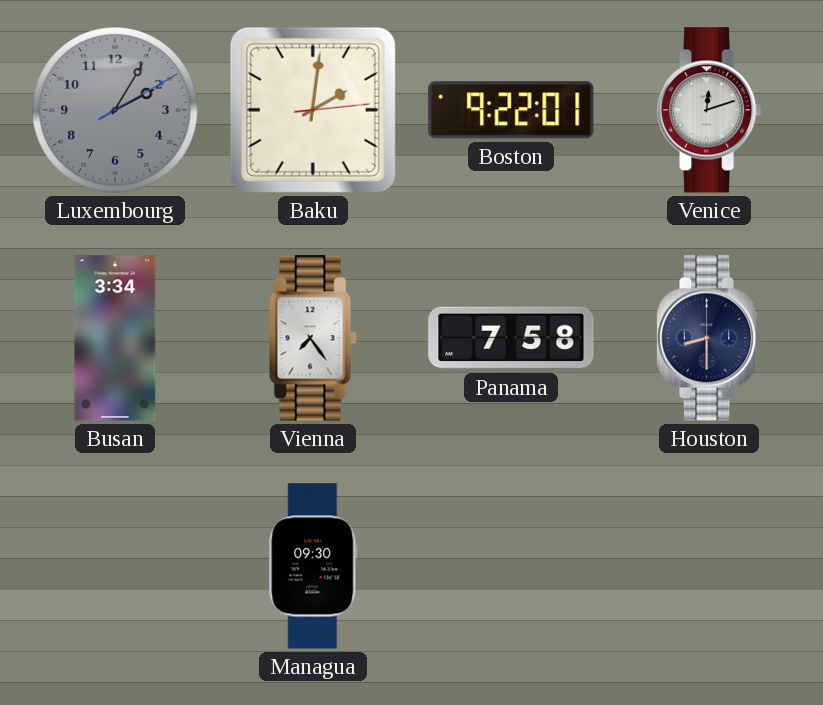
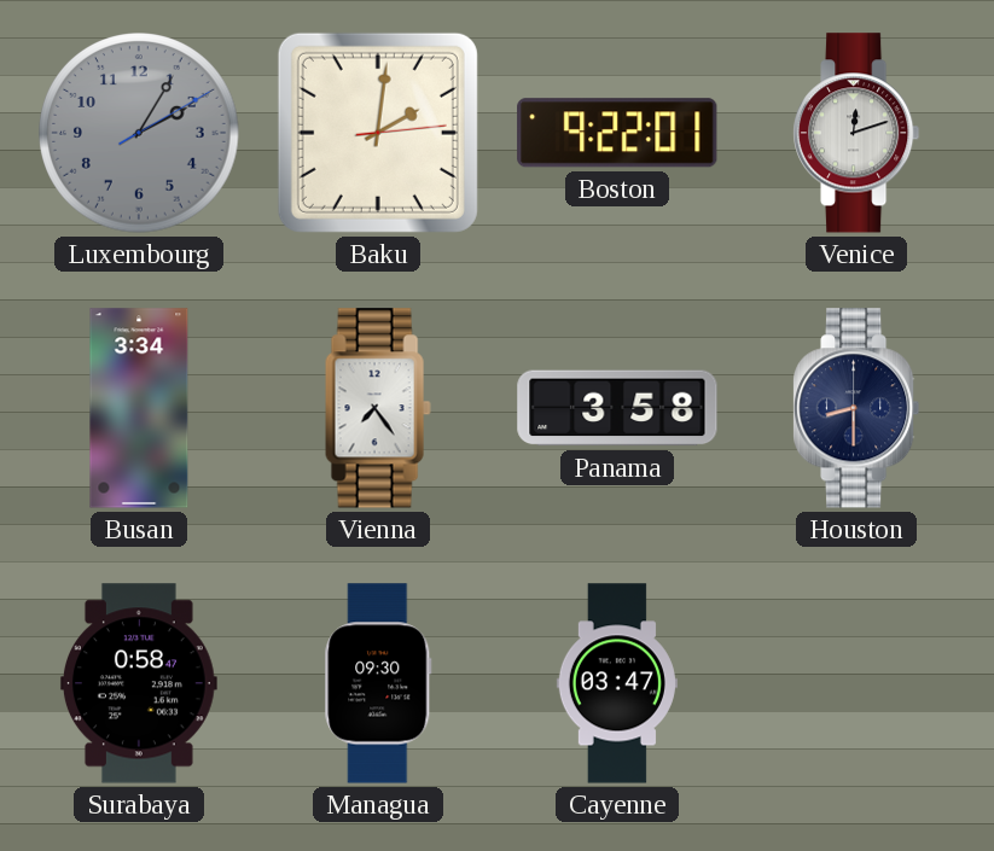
Panama: 7:58 -> 3:58 (617, 408)
Surabaya: none -> 0:58 (139, 683)
Cayenne: none -> 03:47 (617, 683)
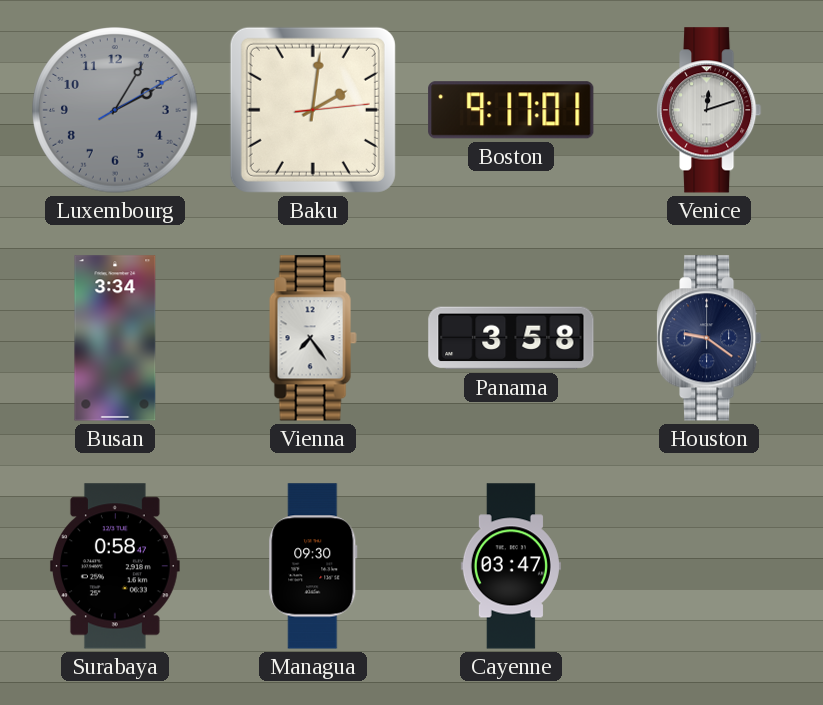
Boston: 9:22 -> 9:17 (511, 110)
Houston: 8:30 -> 9:21 (710, 338)
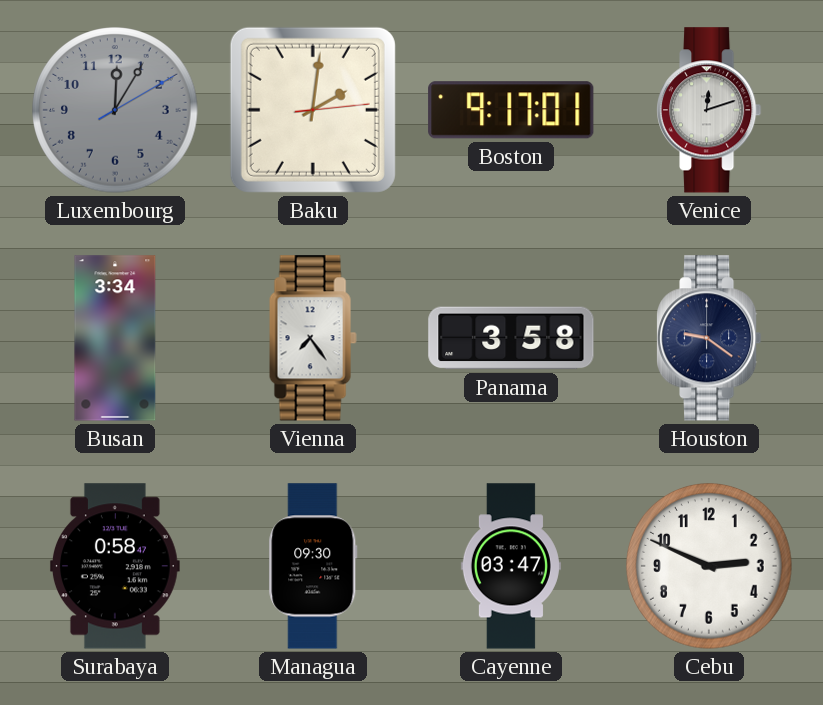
Luxembourg: 2:05 -> 12:05 (115, 110)
Cebu: none -> 2:49 (709, 566)
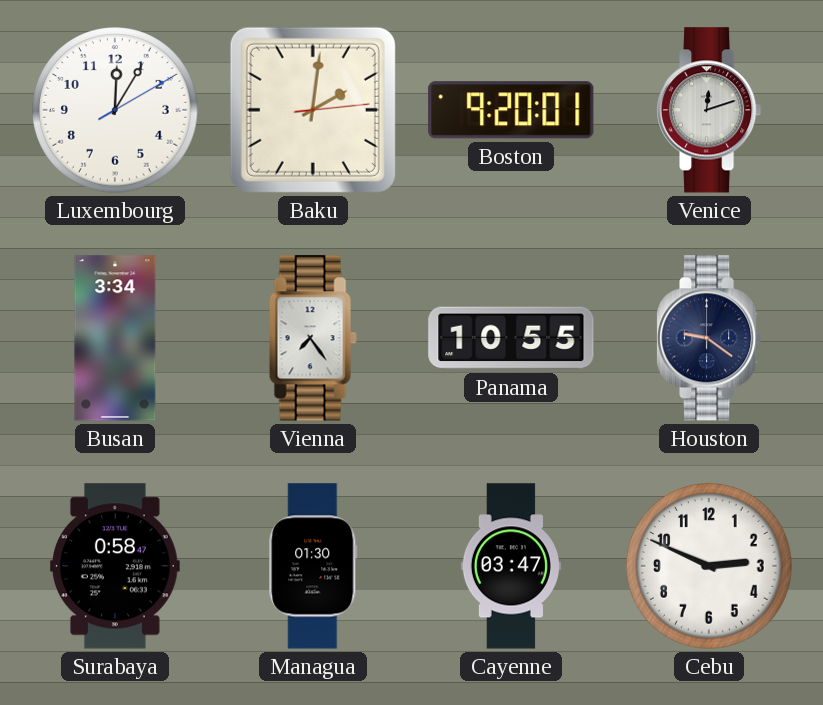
Luxembourg dial: grey -> white (115, 110)
Boston: 9:17 -> 9:20 (511, 110)
Panama: 3:58 -> 10:55 (511, 338)
Managua: 09:30 -> 01:30 (313, 566)
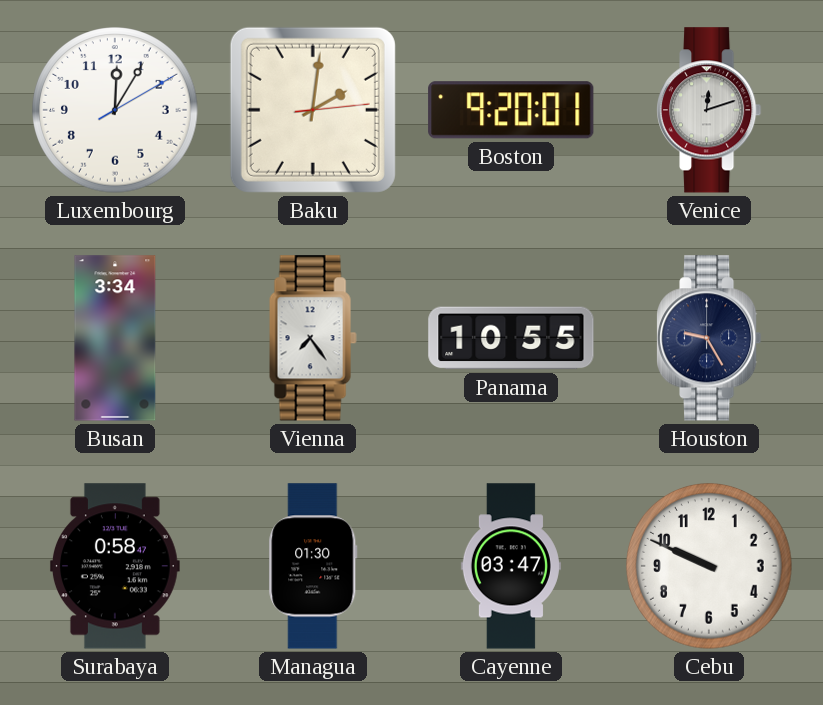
Houston: 9:21 -> 9:25 (710, 338)
Cebu: 2:49 -> 9:49 (709, 566)
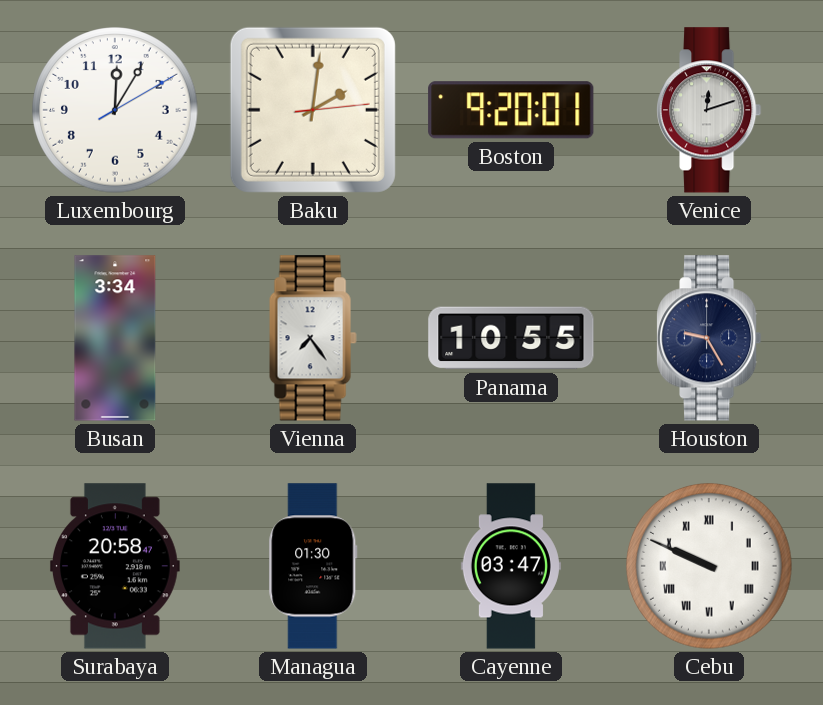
Surabaya: 0:58 -> 20:58 (115, 566)
Cebu numerals: Arabic -> Roman (709, 566)
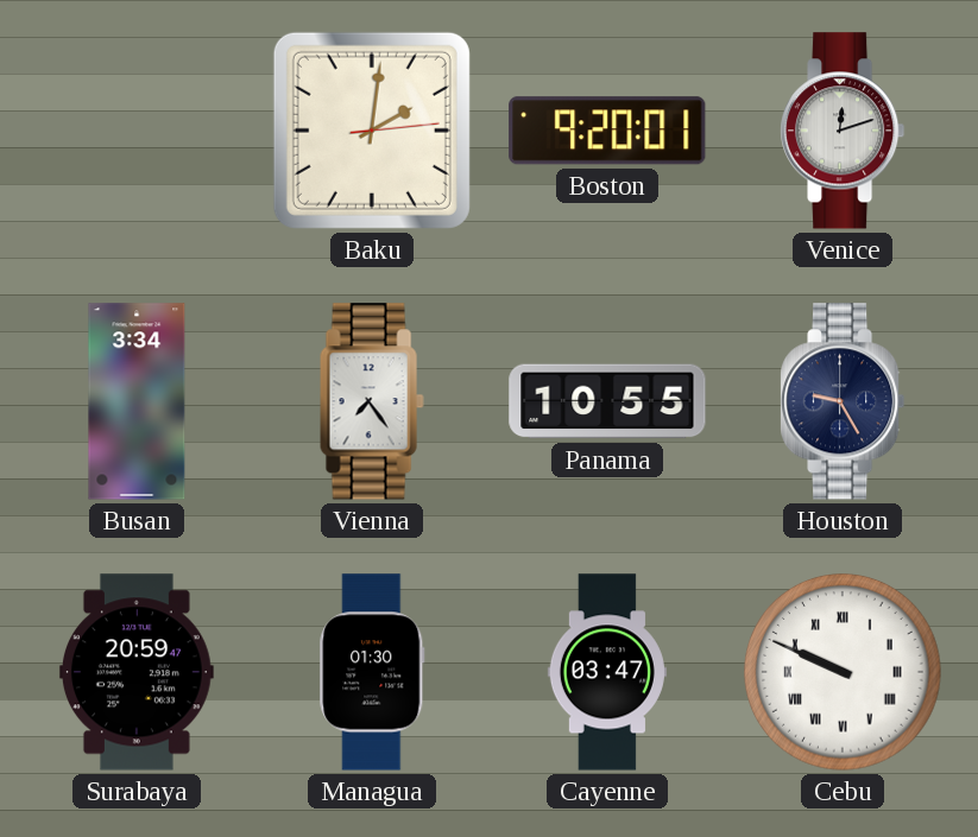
Luxembourg: 12:05 -> none (115, 110)
Surabaya: 20:58 -> 20:59 (137, 672)
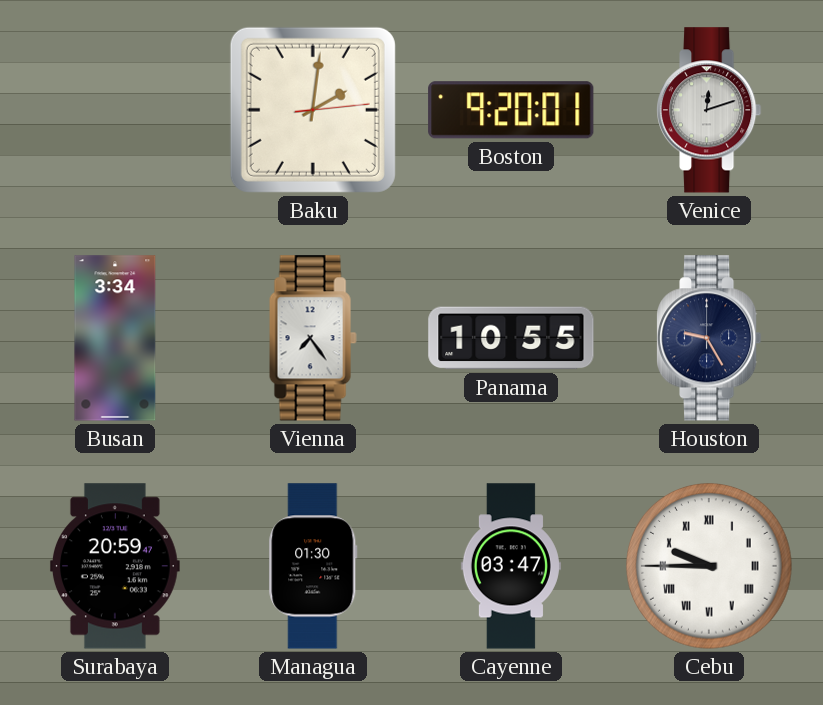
Cebu: 9:49 -> 9:45 (709, 566)
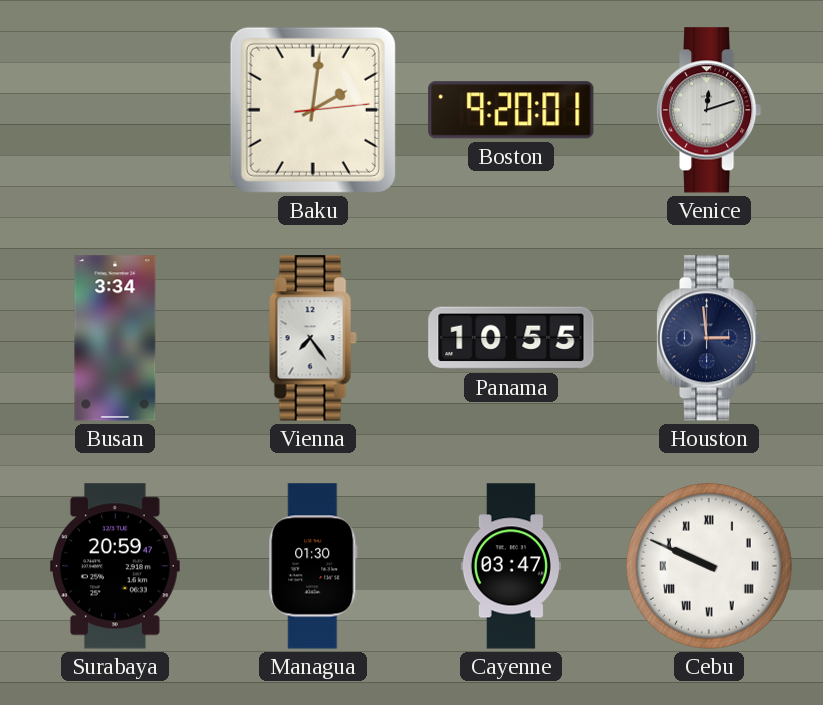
Houston: 9:25 -> 2:59 (710, 338)
Cebu: 9:45 -> 9:49 (709, 566)
